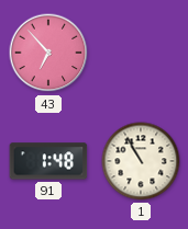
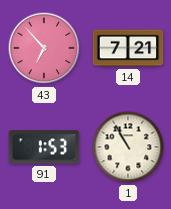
14: none -> 7:21 (128, 48)
91: 1:48 -> 1:53 (44, 147)
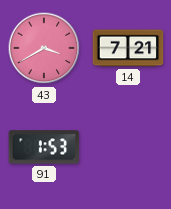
43: 6:53 -> 3:40 (44, 48)
1: 10:55 -> none (128, 147)
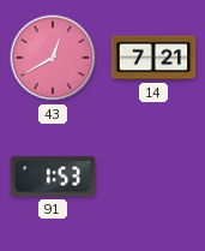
43: 3:40 -> 12:40 (53, 58)
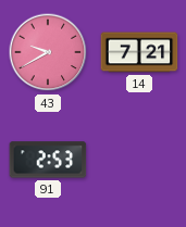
43: 12:40 -> 9:40 (48, 52)
91: 1:53 -> 2:53 (48, 160)
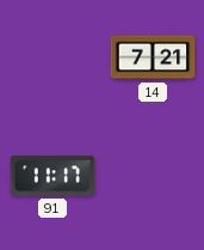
43: 9:40 -> none (48, 52)
91: 2:53 -> 11:17 (52, 176)
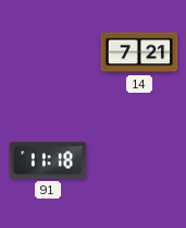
91: 11:17 -> 11:18 (48, 160)
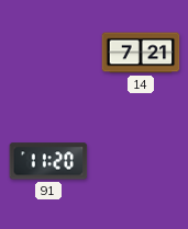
91: 11:18 -> 11:20 (48, 161)
